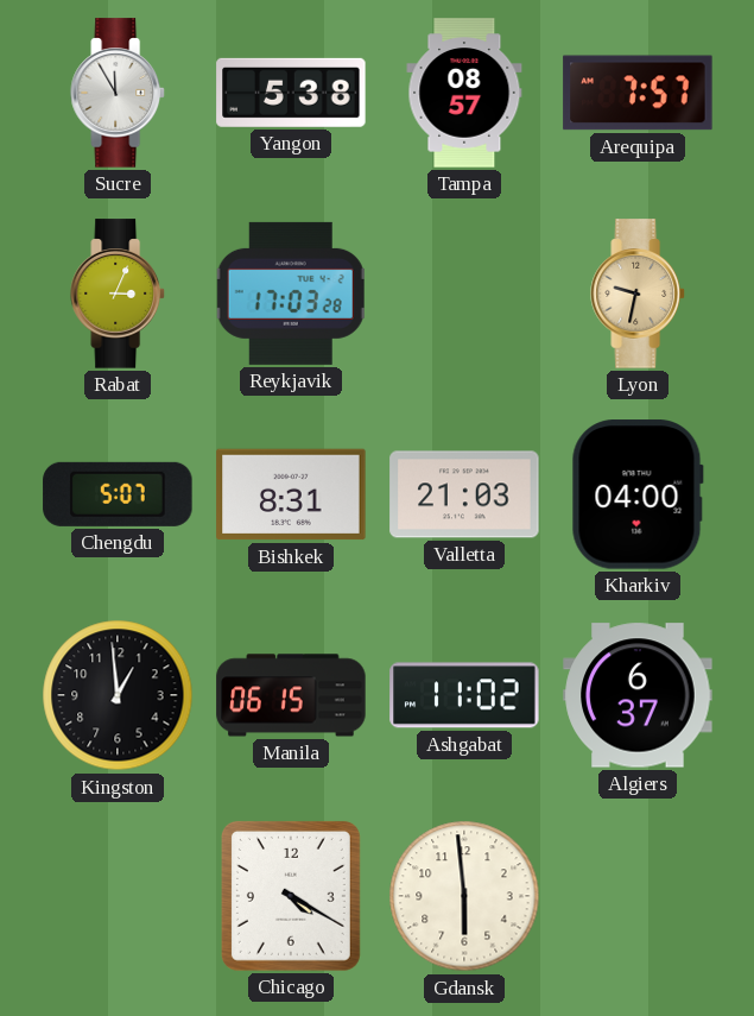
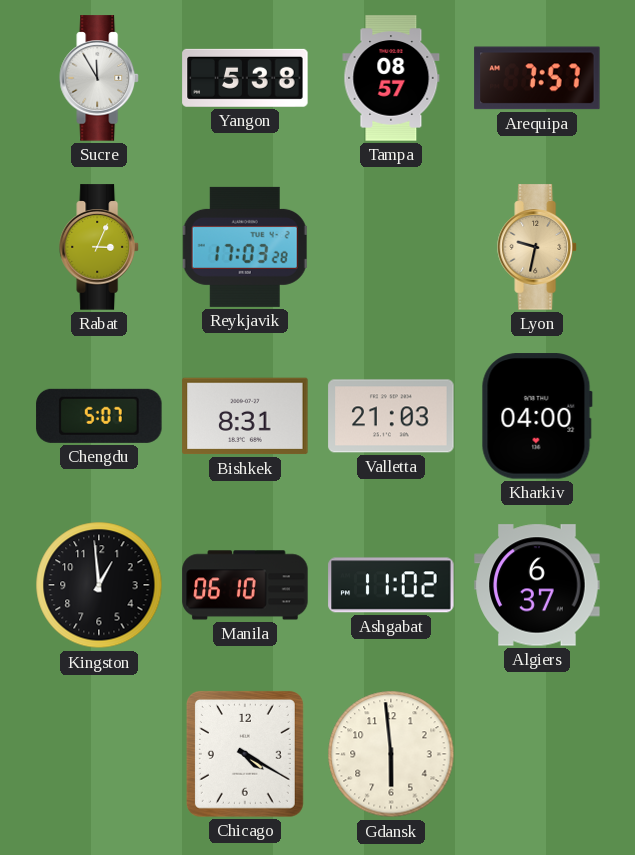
Manila: 06:15 -> 06:10 (245, 585)
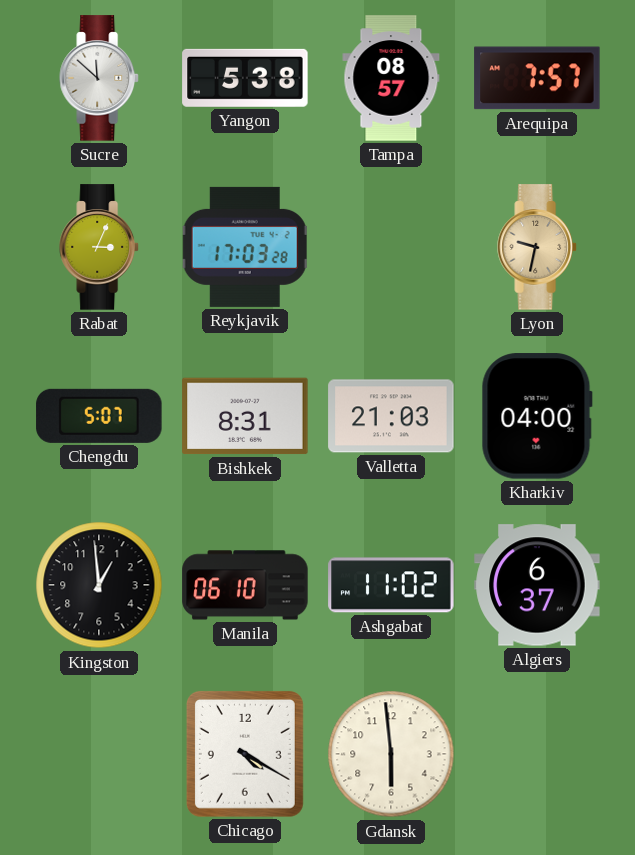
Sucre: 11:55 -> 11:52 (99, 78)
